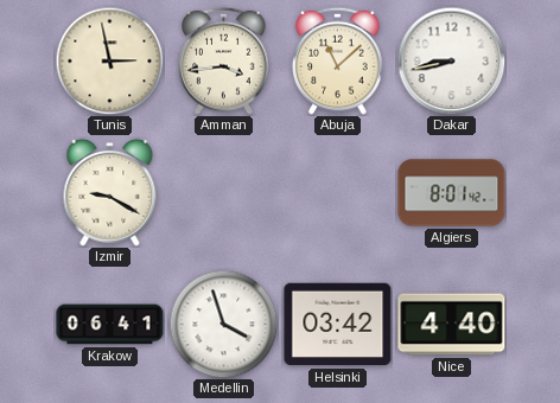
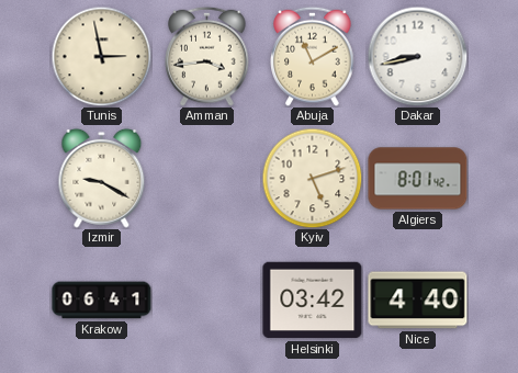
Abuja: 11:08 -> 11:10 (313, 56)
Kyiv: none -> 5:12 (312, 178)
Medellin: 3:57 -> none (223, 324)
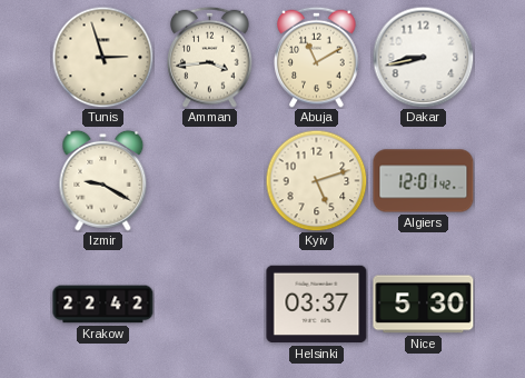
Tunis: 2:58 -> 2:57 (102, 57)
Algiers: 8:01 -> 12:01 (424, 181)
Krakow: 06:41 -> 22:42 (103, 305)
Helsinki: 03:42 -> 03:37 (317, 305)
Nice: 4:40 -> 5:30 (424, 305)
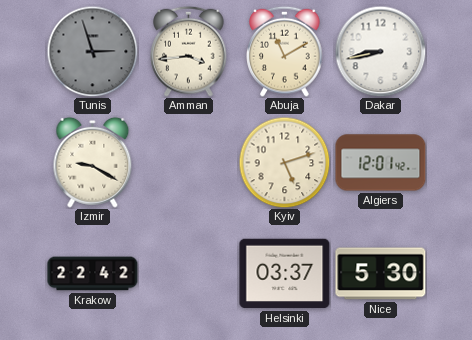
Tunis dial: cream -> grey (92, 51)
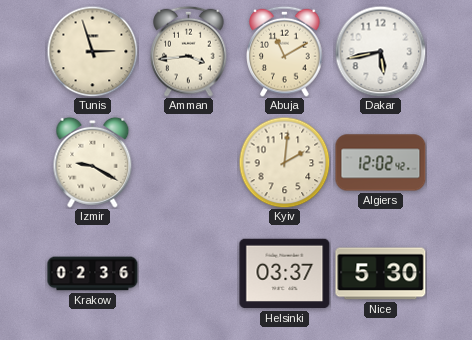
Tunis dial: grey -> cream (92, 51)
Dakar: 8:43 -> 5:43 (380, 51)
Kyiv: 5:12 -> 2:01 (284, 162)
Algiers: 12:01 -> 12:02 (381, 163)
Krakow: 22:42 -> 02:36 (93, 274)
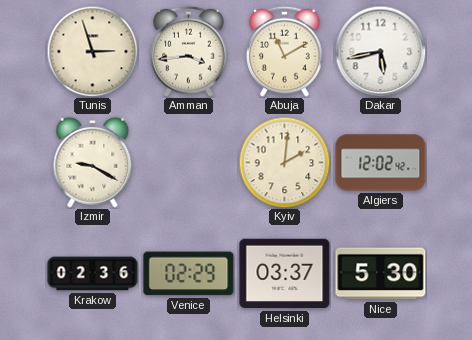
Venice: none -> 02:29 (189, 274)
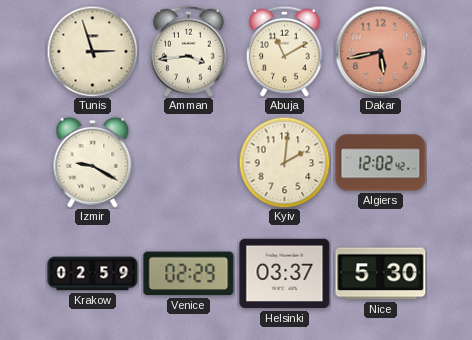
Dakar dial: white -> salmon (380, 51)
Krakow: 02:36 -> 02:59 (93, 274)
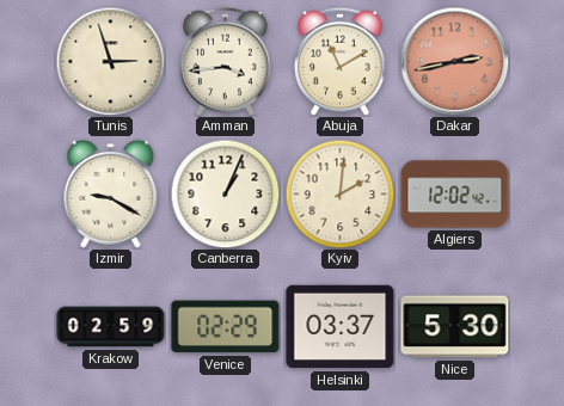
Dakar: 5:43 -> 2:43 (454, 61)
Canberra: none -> 1:04 (225, 193)
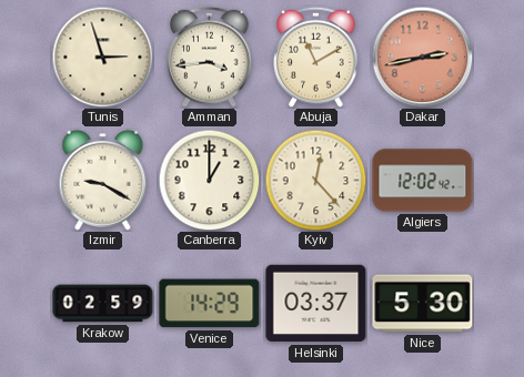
Canberra: 1:04 -> 1:00 (209, 180)
Kyiv: 2:01 -> 12:23 (315, 180)
Venice: 02:29 -> 14:29 (210, 304)
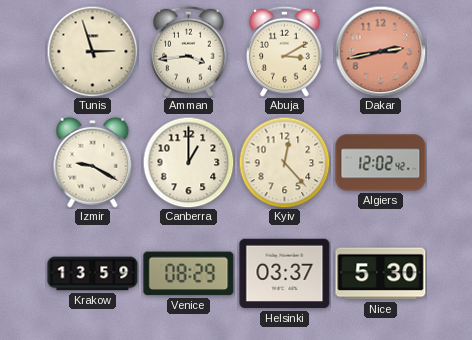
Abuja: 11:10 -> 3:10 (285, 51)
Krakow: 02:59 -> 13:59 (93, 274)
Venice: 14:29 -> 08:29 (189, 274)
